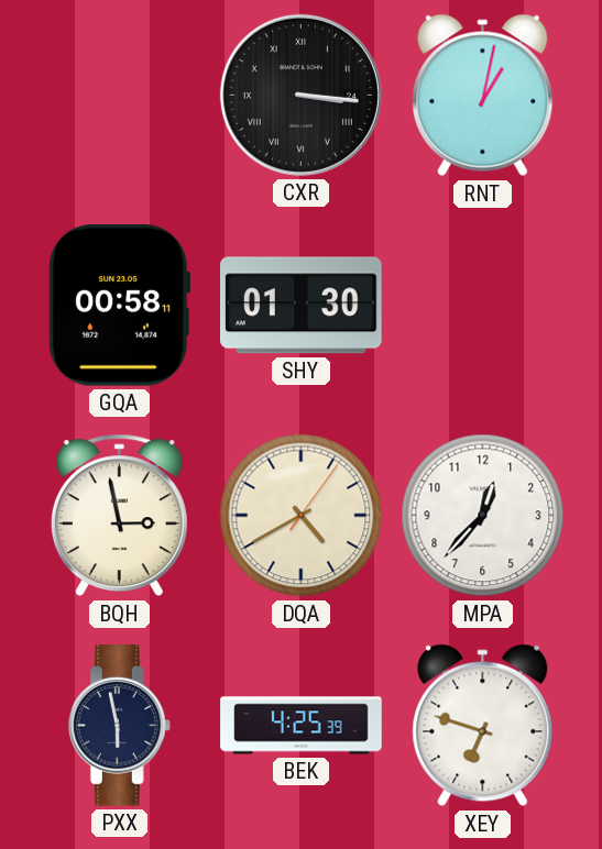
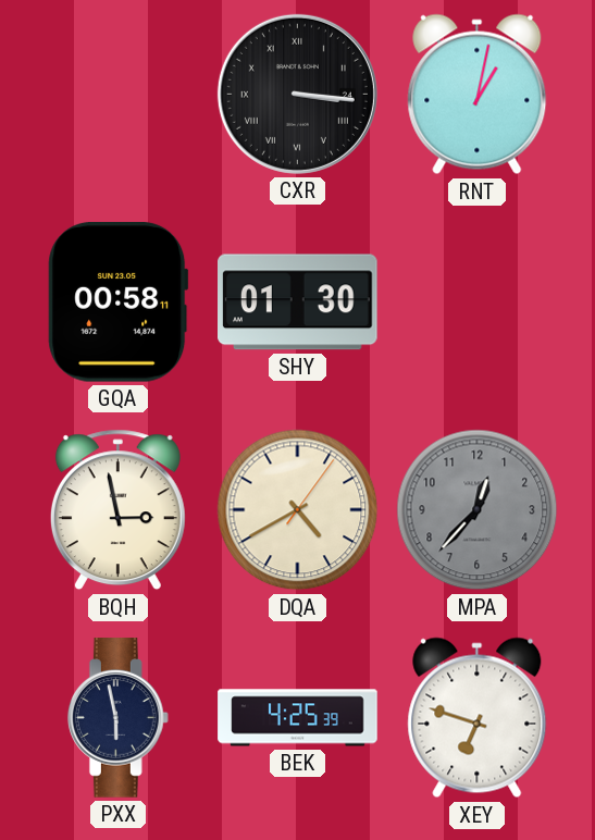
MPA dial: white -> grey (478, 510)
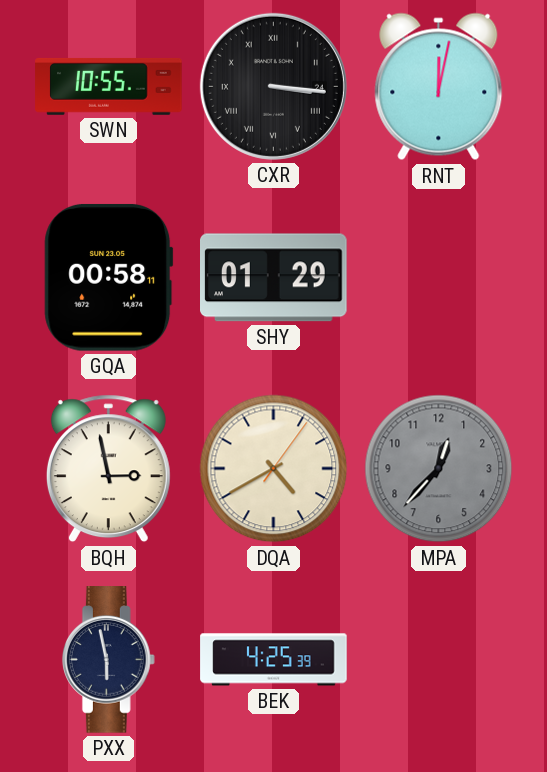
SWN: none -> 10:55 (109, 86)
RNT: 1:02 -> 12:02 (439, 87)
SHY: 01:30 -> 01:29 (274, 278)
XEY: 6:48 -> none (478, 718)
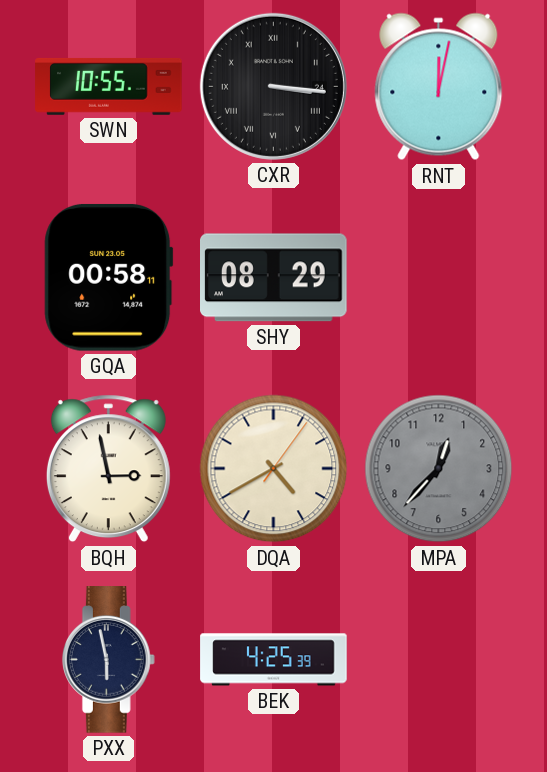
SHY: 01:29 -> 08:29 (274, 278)
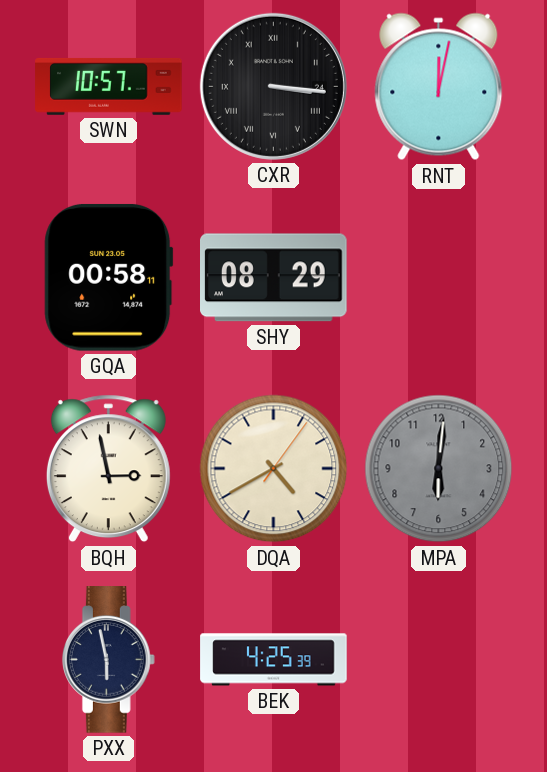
SWN: 10:55 -> 10:57 (109, 86)
MPA: 12:37 -> 6:01 (439, 469)
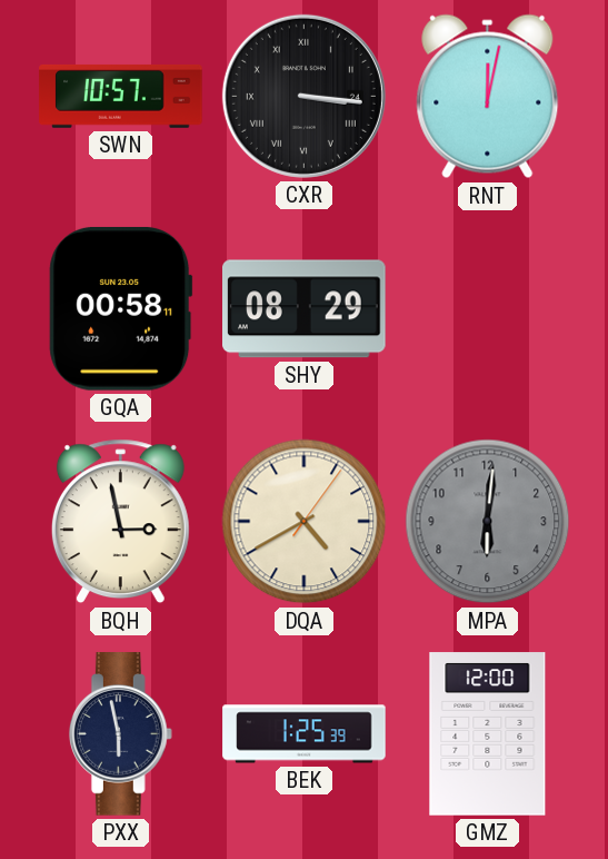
BEK: 4:25 -> 1:25 (305, 734)
GMZ: none -> 12:00 (488, 734)
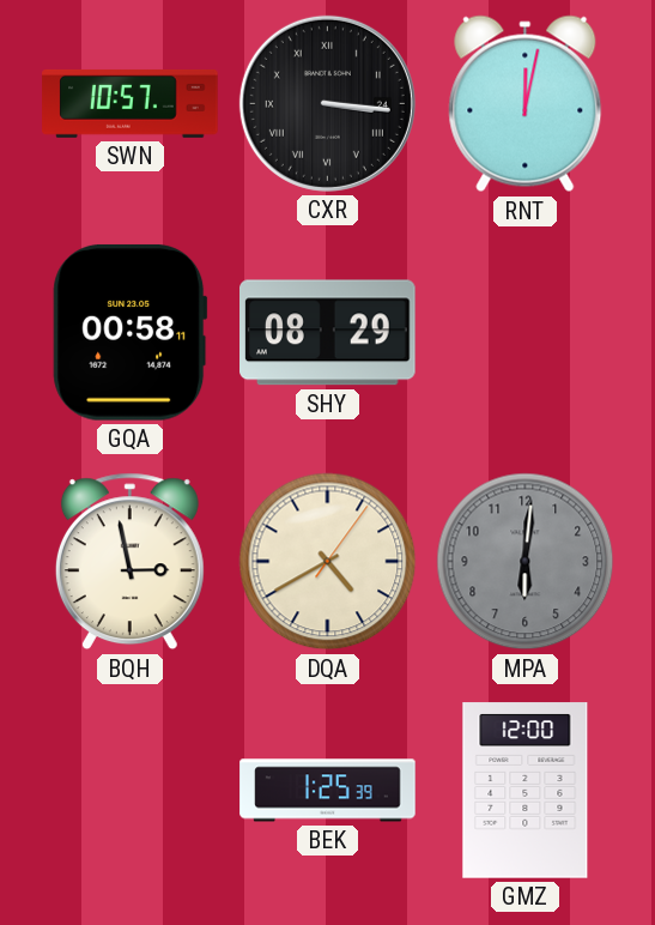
PXX: 5:58 -> none (120, 734)
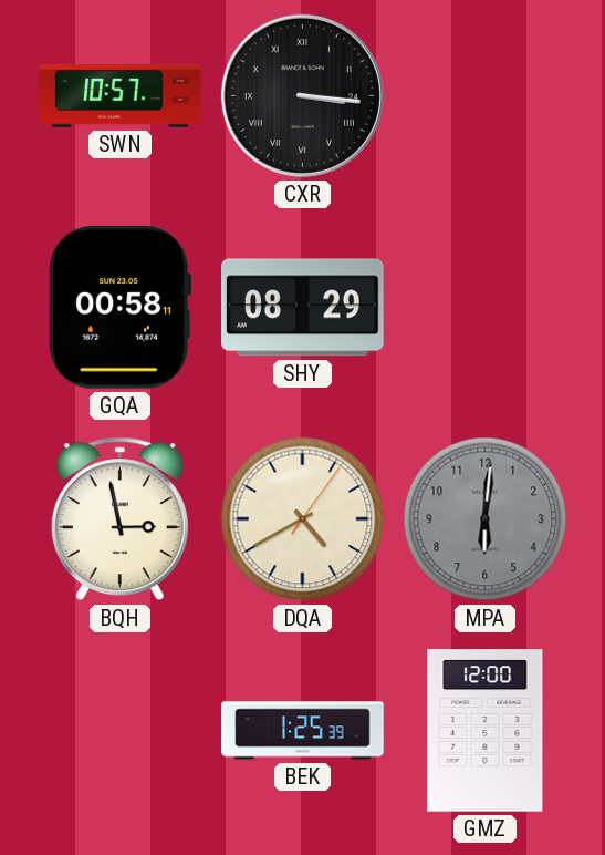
RNT: 12:02 -> none (526, 104)
